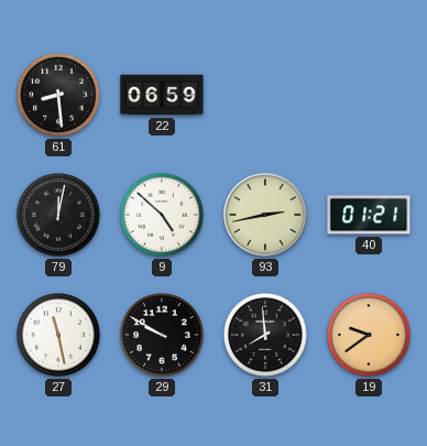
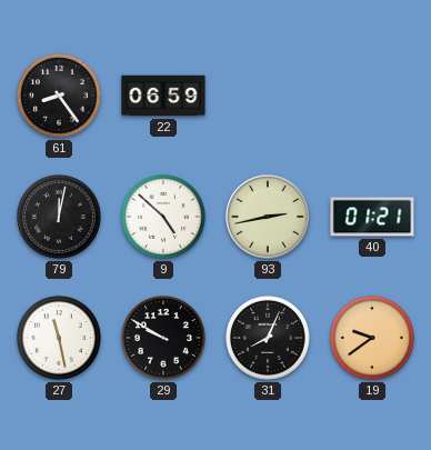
61: 8:29 -> 8:24 (60, 97)
31: 7:59 -> 8:04 (269, 339)
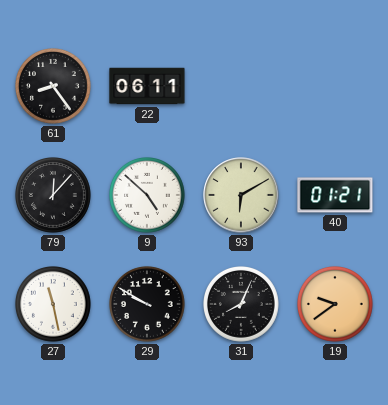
22: 06:59 -> 06:11 (147, 86)
79: 12:02 -> 12:07 (54, 196)
93: 2:43 -> 6:10 (241, 195)
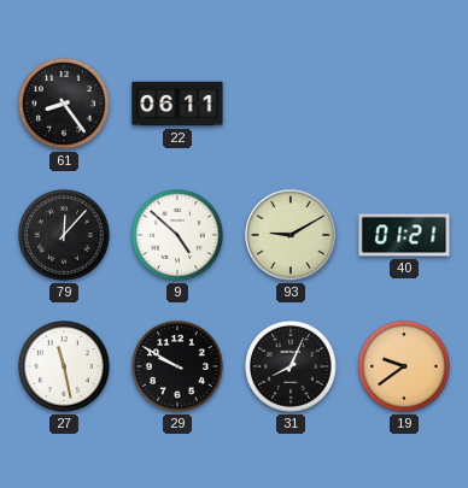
93: 6:10 -> 9:10 (291, 235)
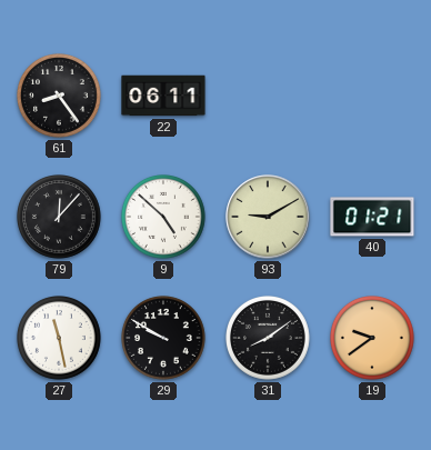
31: 8:04 -> 8:09 (269, 339)
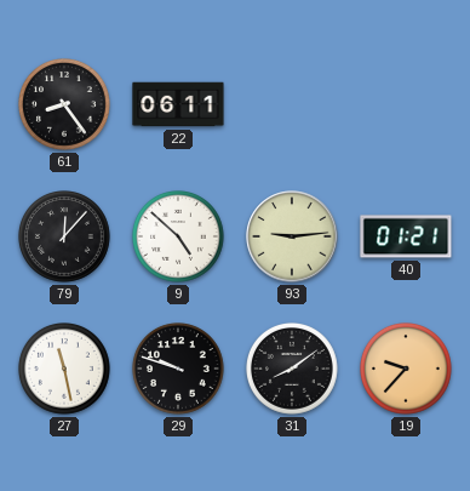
93: 9:10 -> 9:14 (292, 236)
29: 9:50 -> 9:48 (179, 370)
19: 9:39 -> 9:37 (407, 370)
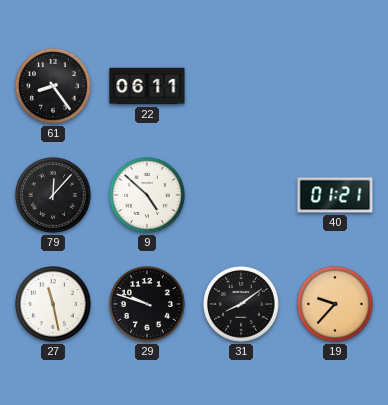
93: 9:14 -> none (292, 236)
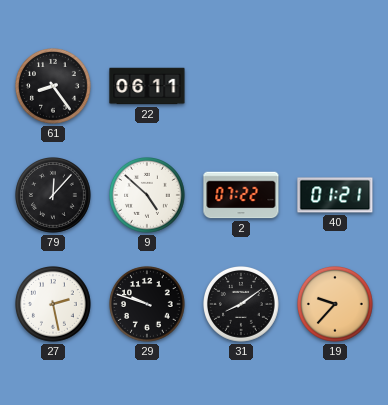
2: none -> 07:22 (241, 195)
27: 11:28 -> 2:28 (54, 305)
